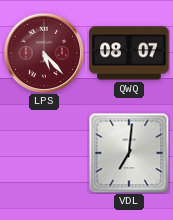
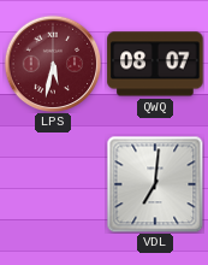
LPS: 5:23 -> 5:32 (53, 64)
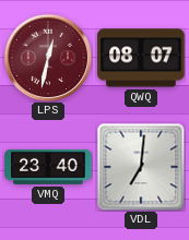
LPS: 5:32 -> 12:32 (48, 58)
VMQ: none -> 23:40 (48, 167)
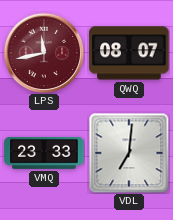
LPS: 12:32 -> 11:43 (44, 53)
VMQ: 23:40 -> 23:33 (44, 153)
